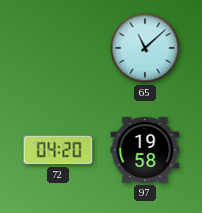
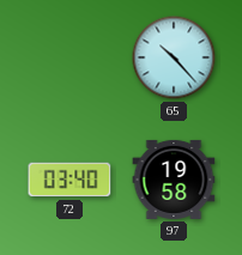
65: 11:08 -> 10:23 (174, 57)
72: 04:20 -> 03:40 (69, 180)
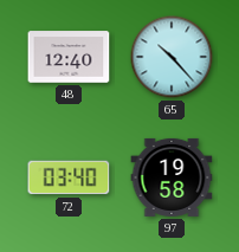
48: none -> 12:40 (69, 57)
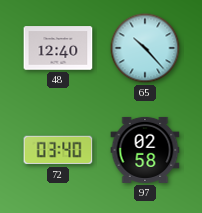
97: 19:58 -> 02:58 (145, 150)
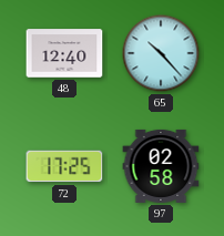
72: 03:40 -> 17:25 (64, 166)
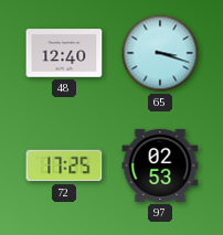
65: 10:23 -> 3:18 (160, 53)
97: 02:58 -> 02:53 (160, 165)
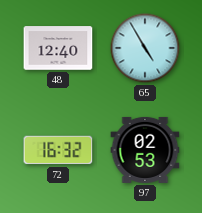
65: 3:18 -> 4:55 (145, 48)
72: 17:25 -> 16:32 (58, 150)
